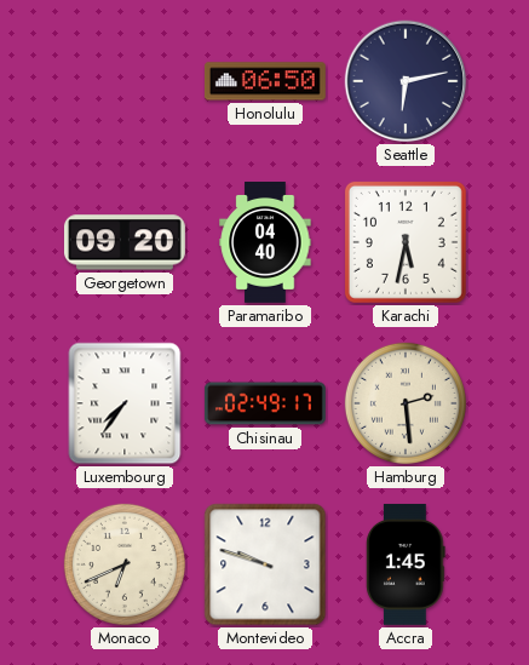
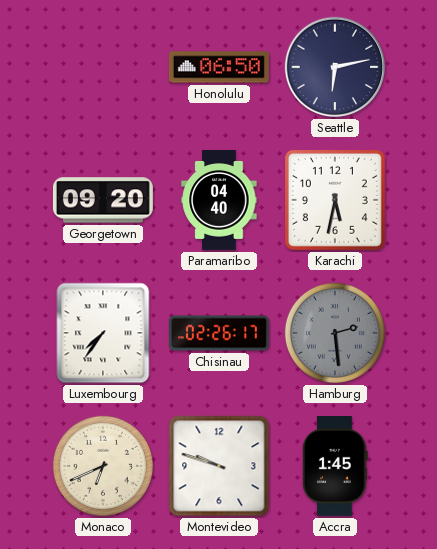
Chisinau: 02:49 -> 02:26 (219, 333)
Hamburg dial: cream -> grey (335, 333)
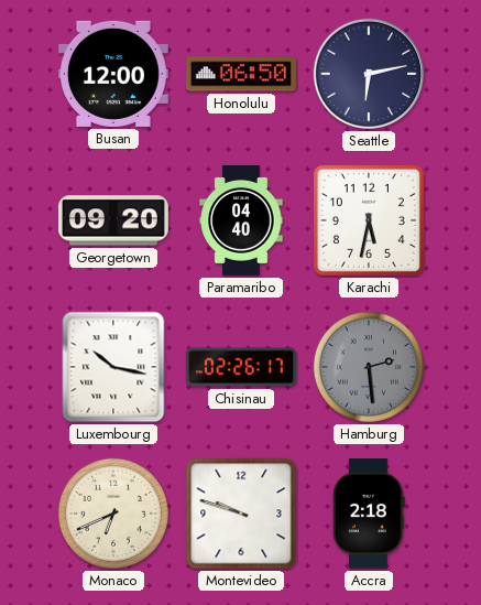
Busan: none -> 12:00 (113, 74)
Luxembourg: 7:36 -> 10:17 (113, 367)
Accra: 1:45 -> 2:18 (369, 514)
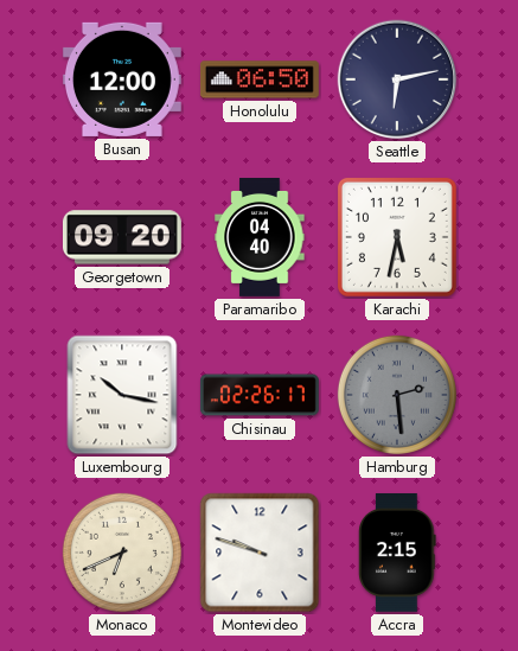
Accra: 2:18 -> 2:15 (397, 553)
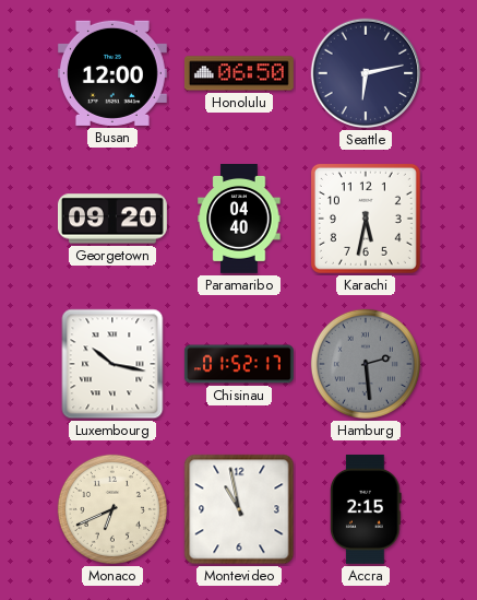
Chisinau: 02:26 -> 01:52 (239, 364)
Montevideo: 9:48 -> 10:58 (239, 509)
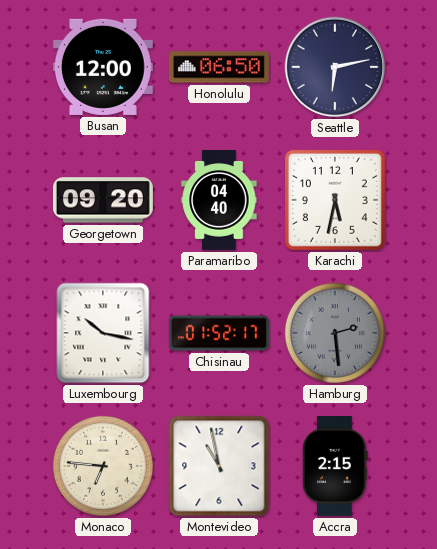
Monaco: 6:41 -> 6:46 (103, 466)
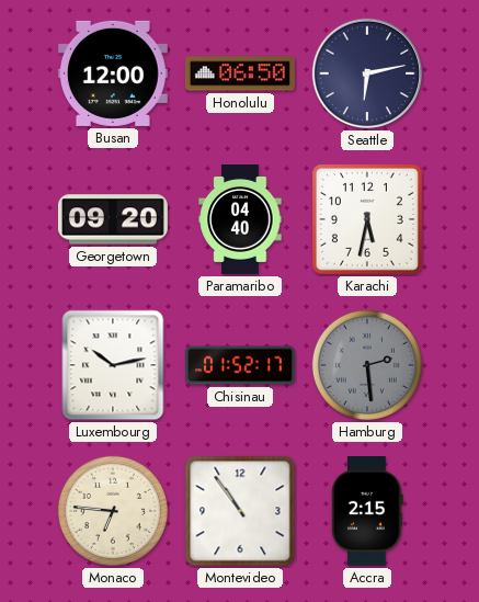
Luxembourg: 10:17 -> 10:13 (113, 365)
Montevideo: 10:58 -> 10:54 (240, 511)
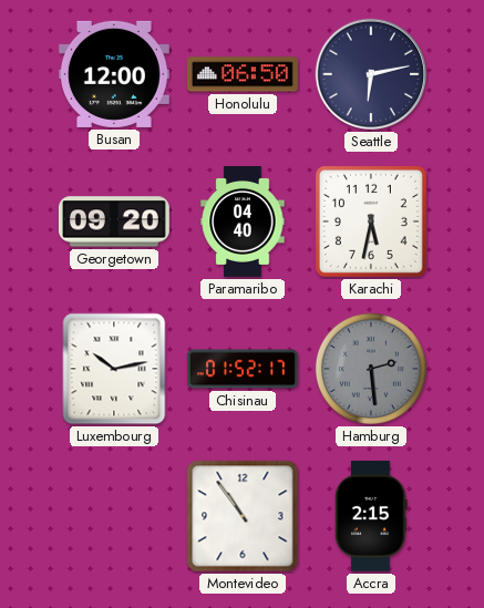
Monaco: 6:46 -> none (113, 511)
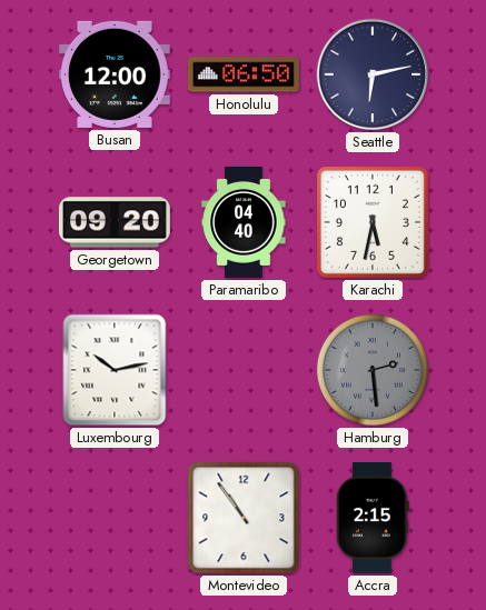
Chisinau: 01:52 -> none (243, 369)
